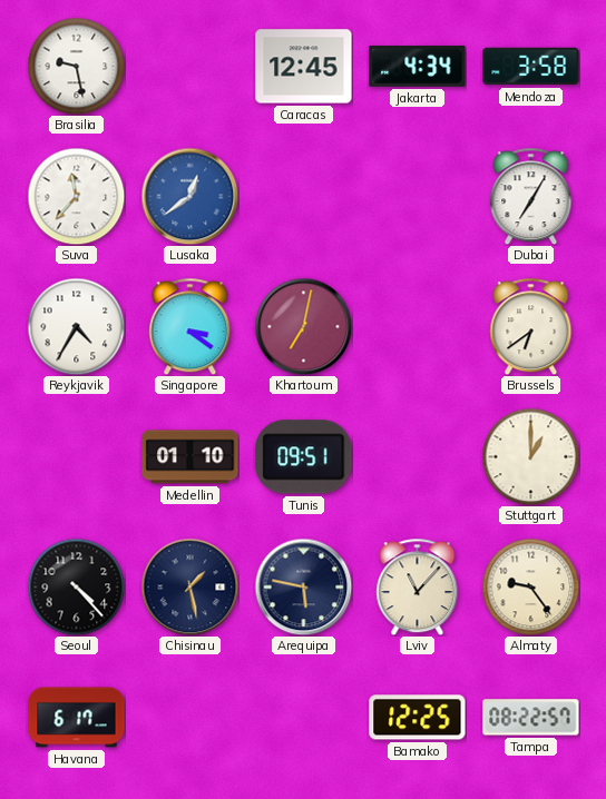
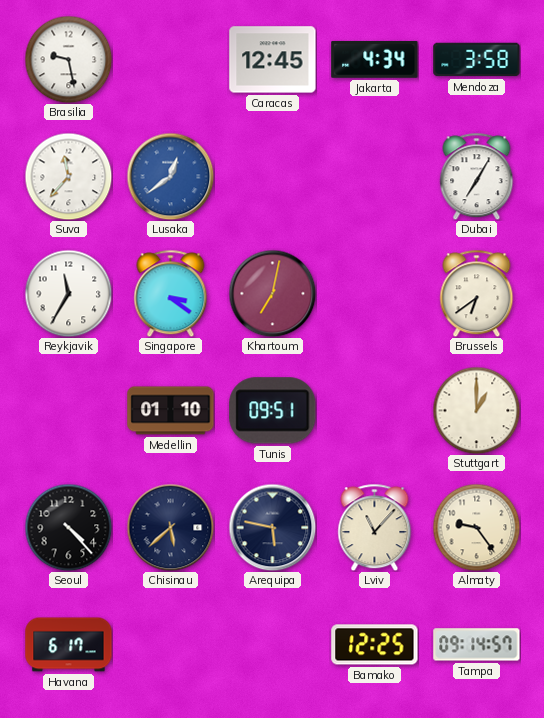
Reykjavik: 4:35 -> 11:35 (68, 293)
Chisinau: 1:28 -> 5:38 (170, 527)
Tampa: 08:22 -> 09:14 (477, 645)
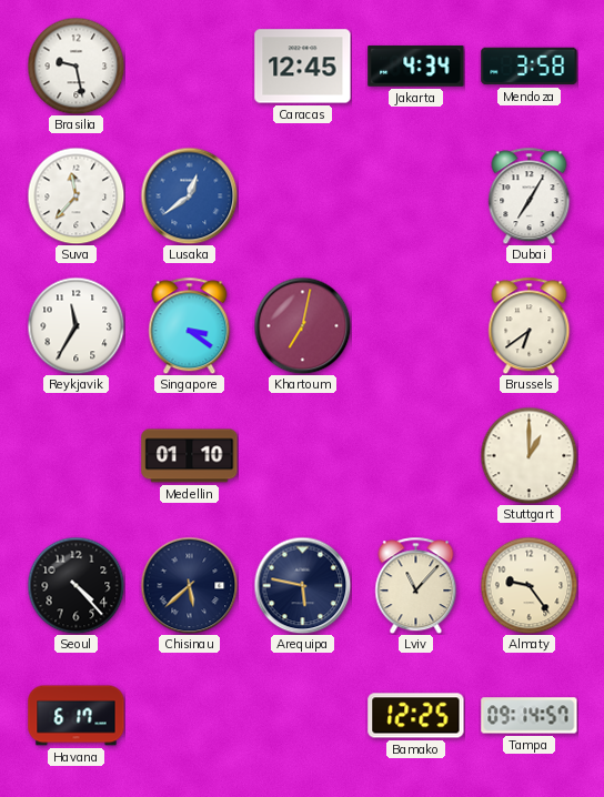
Tunis: 09:51 -> none (273, 411)
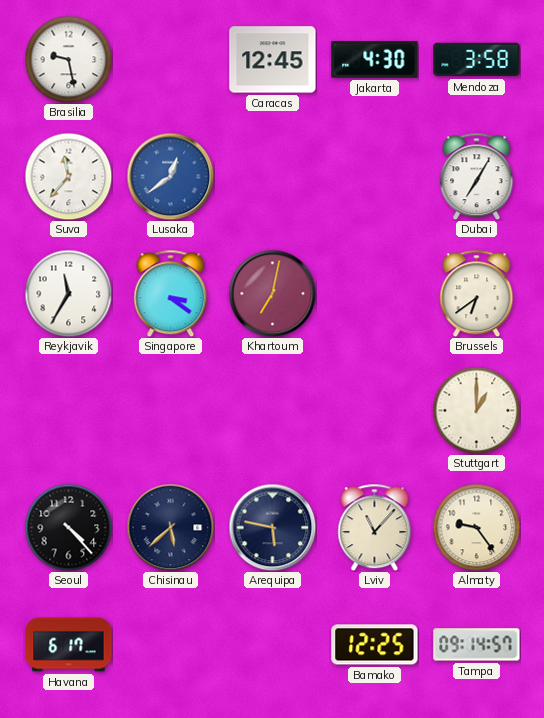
Jakarta: 4:34 -> 4:30 (375, 59)
Medellin: 01:10 -> none (190, 456)
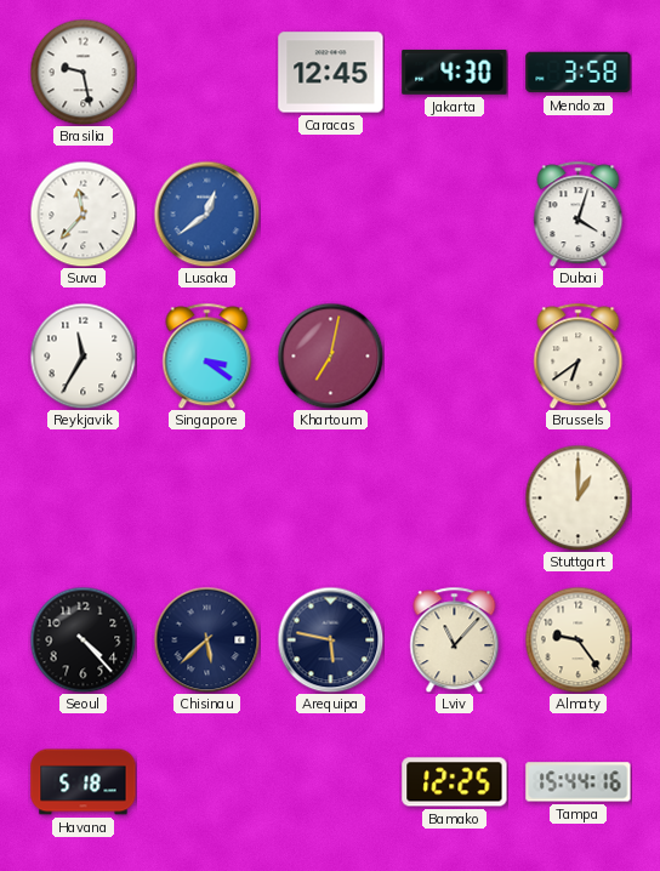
Dubai: 7:05 -> 4:03 (579, 214)
Havana: 6:17 -> 5:18 (84, 782)
Tampa: 09:14 -> 15:44 (579, 782)
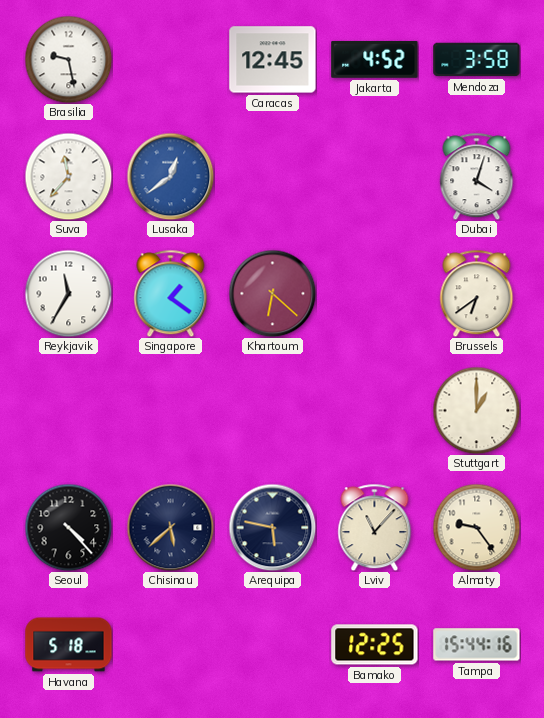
Jakarta: 4:30 -> 4:52 (375, 59)
Singapore: 3:21 -> 1:21 (171, 293)
Khartoum: 7:02 -> 6:22 (272, 293)
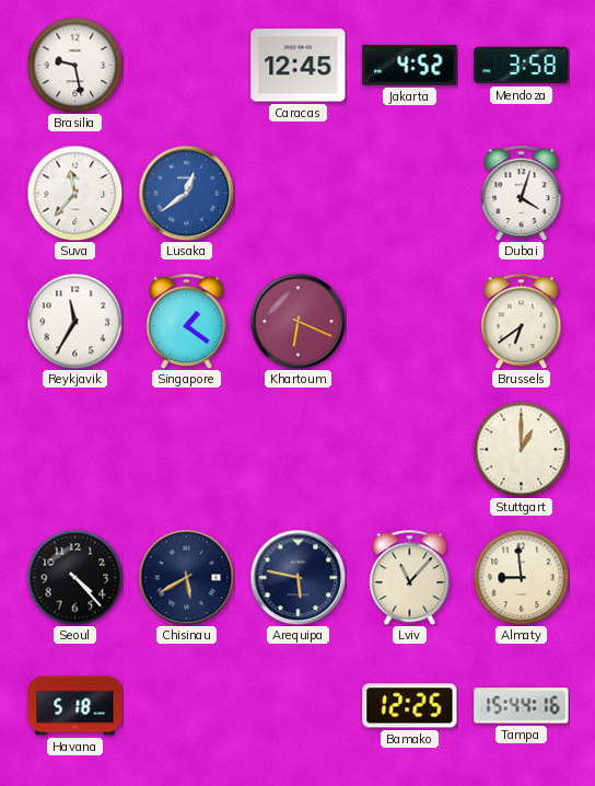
Khartoum: 6:22 -> 6:19 (297, 321)
Chisinau: 5:38 -> 5:40 (186, 577)
Almaty: 9:24 -> 8:59 (521, 577)
